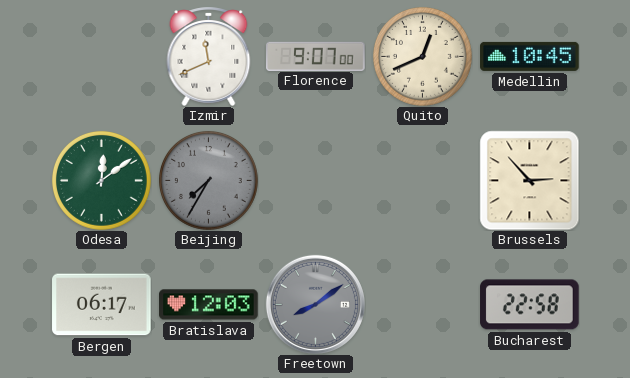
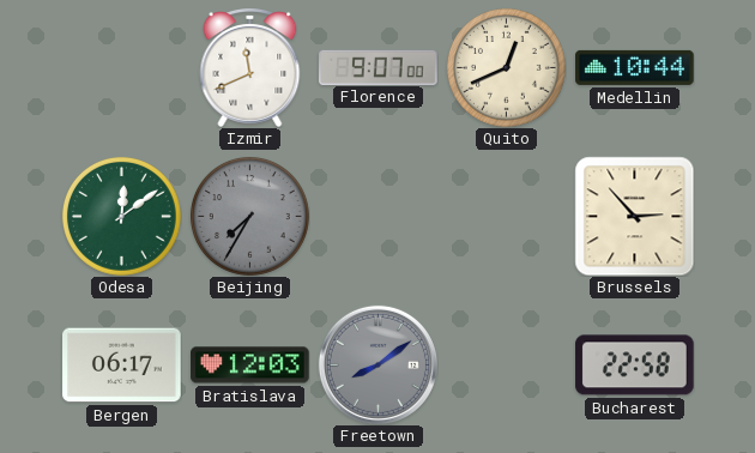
Medellin: 10:45 -> 10:44 (635, 67)
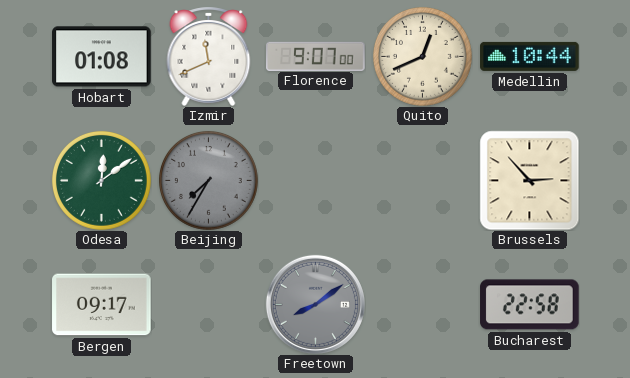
Hobart: none -> 01:08 (102, 57)
Bergen: 06:17 -> 09:17 (102, 305)
Bratislava: 12:03 -> none (250, 366)
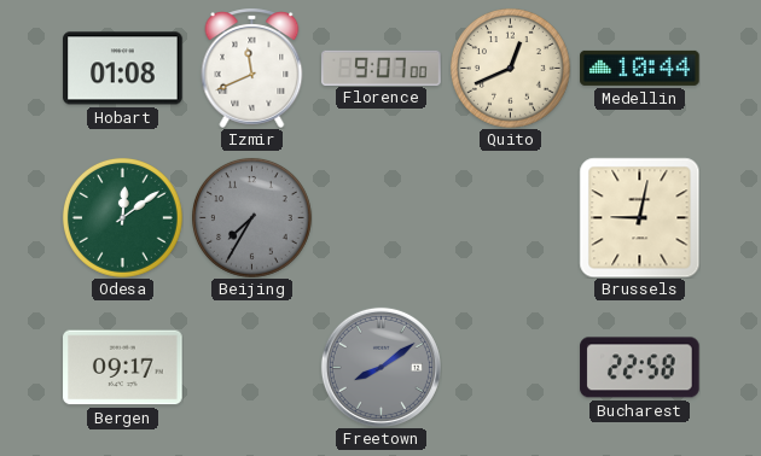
Brussels: 2:53 -> 9:02 (639, 217)
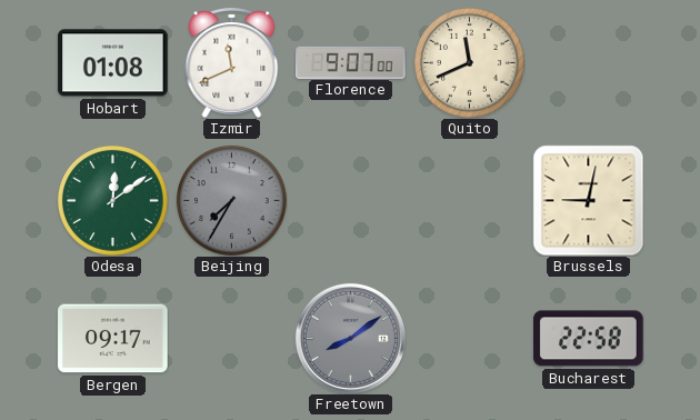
Quito: 12:41 -> 11:41 (469, 62)
Medellin: 10:44 -> none (640, 68)
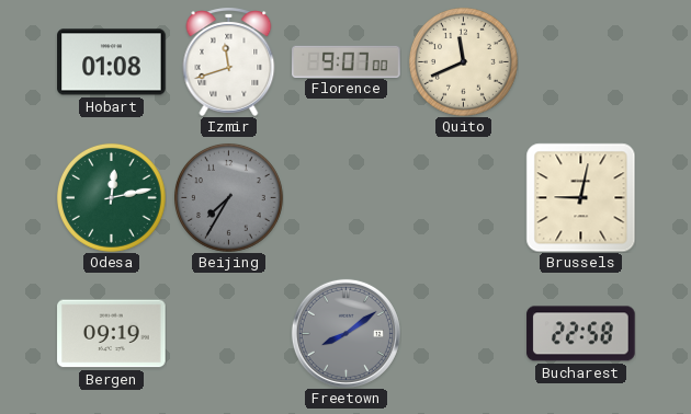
Izmir: 11:41 -> 11:42 (229, 61)
Odesa: 12:09 -> 12:13 (111, 197)
Bergen: 09:17 -> 09:19 (112, 334)
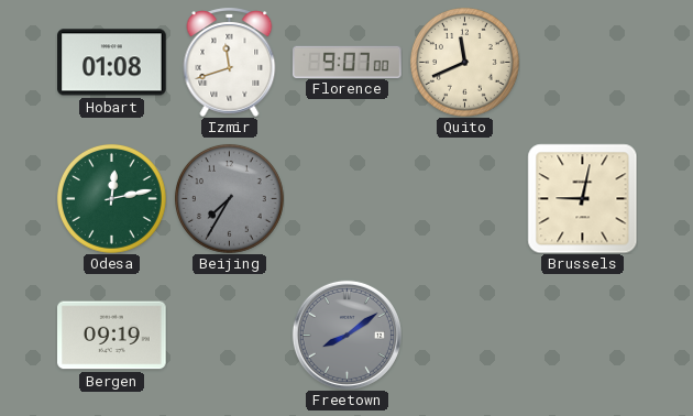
Bucharest: 22:58 -> none (581, 334)
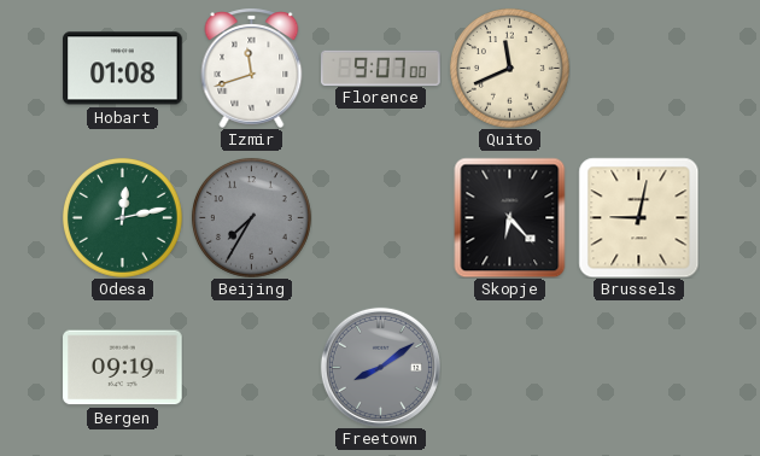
Skopje: none -> 6:23 (510, 217)
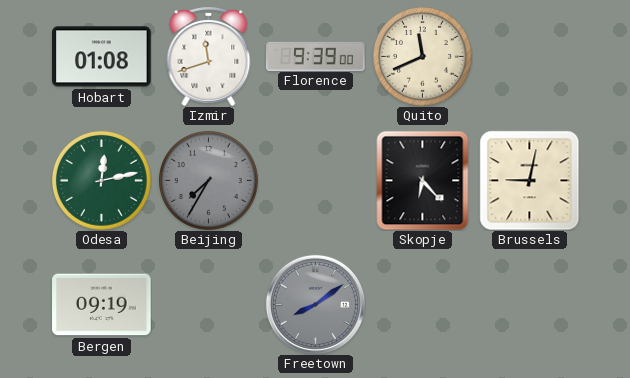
Florence: 9:07 -> 9:39 (316, 56)
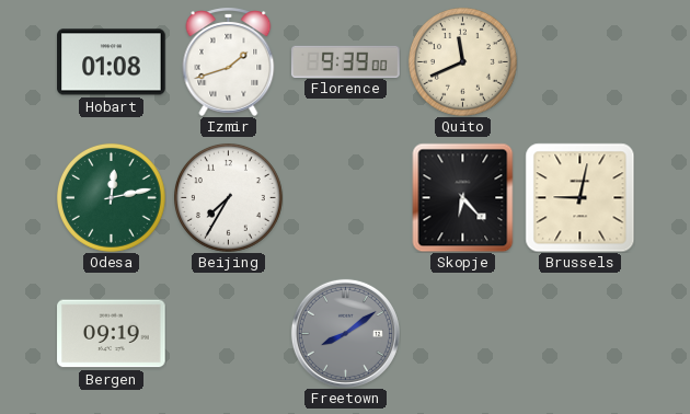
Izmir: 11:42 -> 1:42 (229, 61)
Beijing dial: grey -> white (228, 197)
